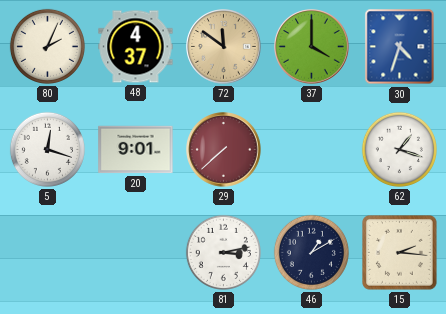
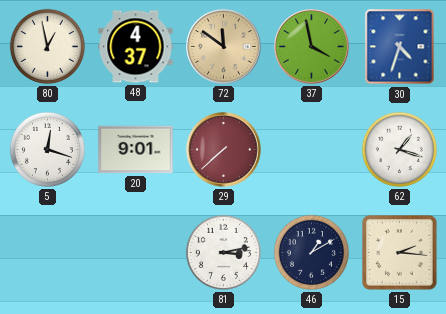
80: 2:04 -> 12:58 (47, 46)
37: 4:00 -> 3:58 (312, 47)
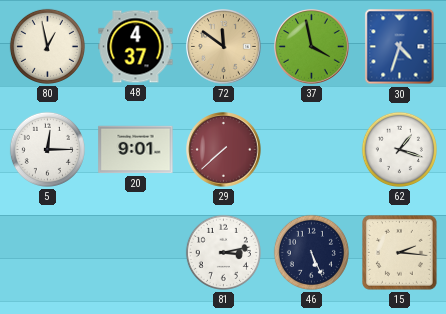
5: 12:18 -> 12:15 (47, 149)
46: 1:10 -> 5:26 (311, 252)
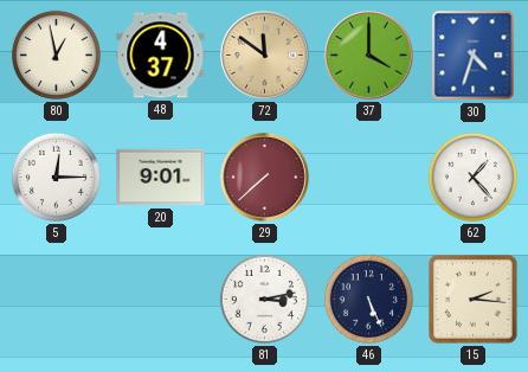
37: 3:58 -> 4:00 (369, 56)
62: 1:18 -> 1:23 (472, 177)
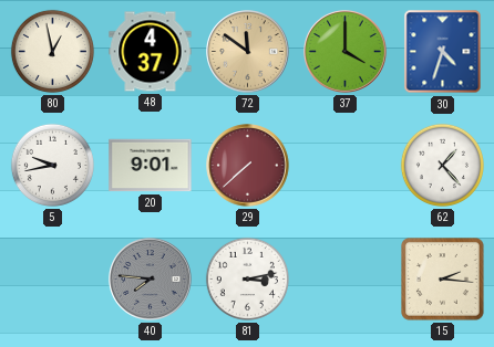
5: 12:15 -> 9:43 (52, 165)
40: none -> 7:46 (151, 280)
46: 5:26 -> none (368, 299)
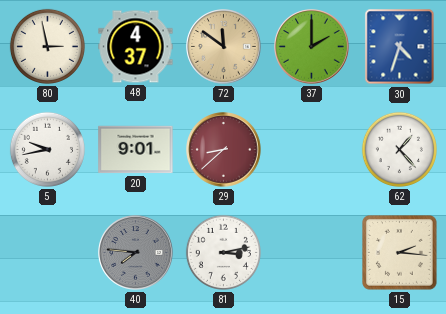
80: 12:58 -> 2:58 (47, 46)
37: 4:00 -> 2:00 (312, 47)
29: 7:38 -> 8:38 (224, 150)
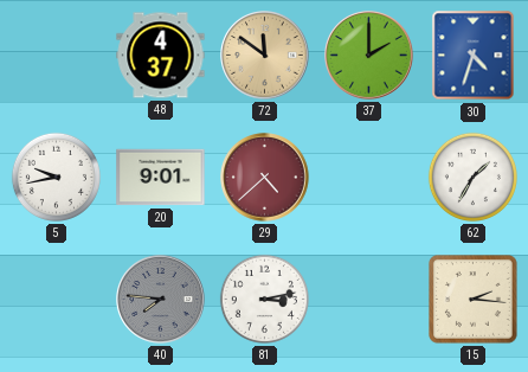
80: 2:58 -> none (47, 46)
29: 8:38 -> 4:38 (265, 178)
62: 1:23 -> 1:35 (472, 177)
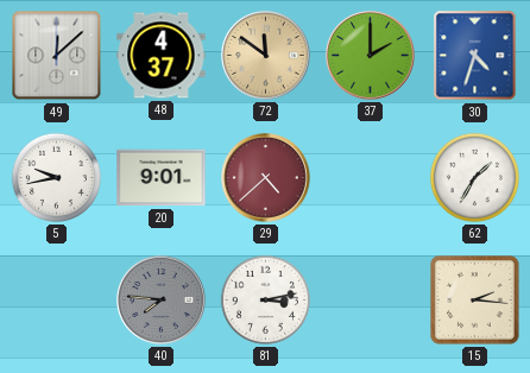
49: none -> 12:08 (57, 56)
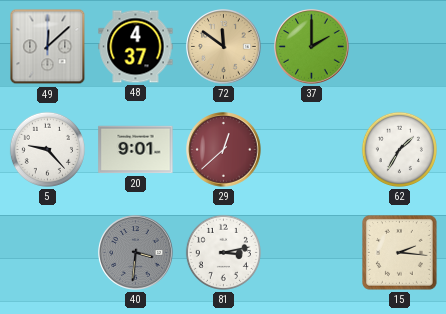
30: 4:33 -> none (475, 56)
5: 9:43 -> 9:23 (47, 149)
29: 4:38 -> 12:38 (224, 150)
40: 7:46 -> 3:31 (136, 253)
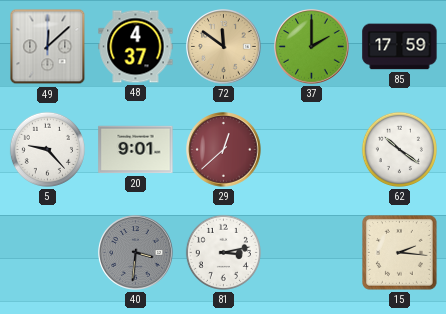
85: none -> 17:59 (400, 47)
62: 1:35 -> 10:21 (399, 149)
